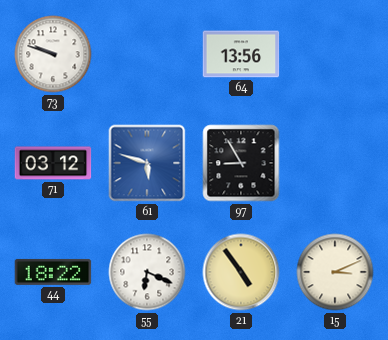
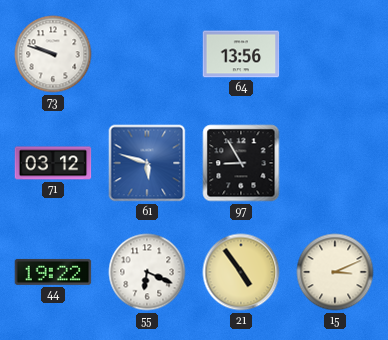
44: 18:22 -> 19:22 (53, 272)
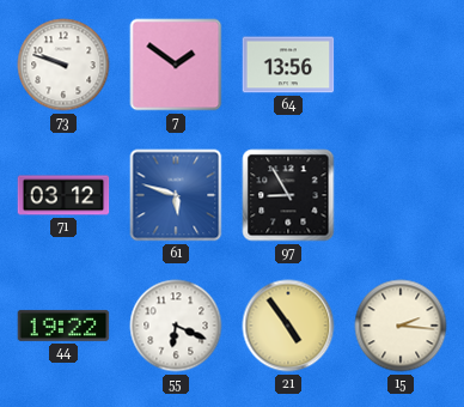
7: none -> 1:51 (176, 65)
15: 3:11 -> 2:16 (401, 326)
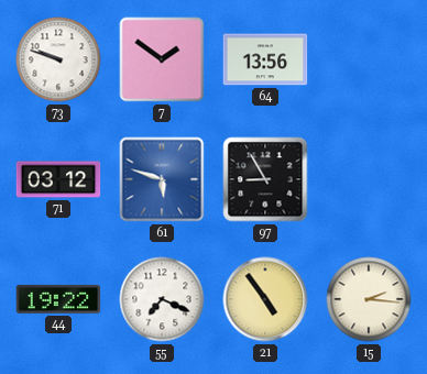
55: 6:19 -> 7:19 (162, 299)
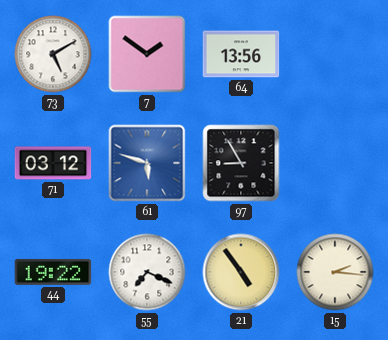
73: 9:48 -> 5:10 (53, 54)
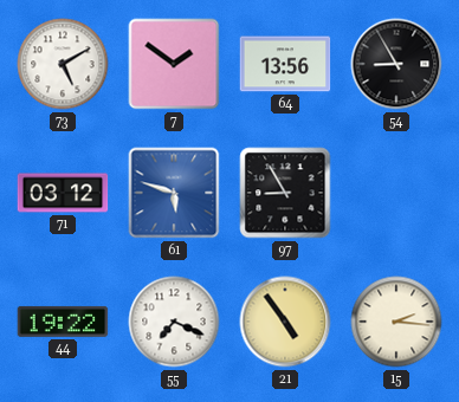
54: none -> 8:55 (396, 64)
